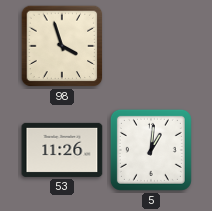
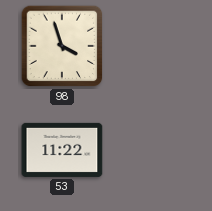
53: 11:26 -> 11:22 (62, 150)
5: 1:01 -> none (151, 150)
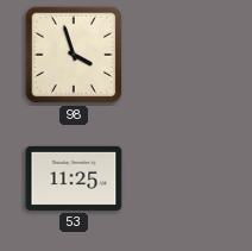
53: 11:22 -> 11:25 (74, 178)
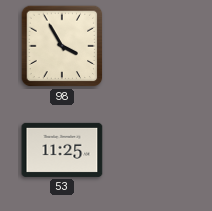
98: 3:57 -> 3:55 (62, 46)
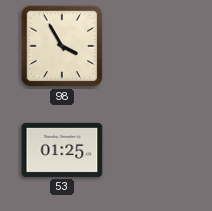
53: 11:25 -> 01:25 (62, 150)
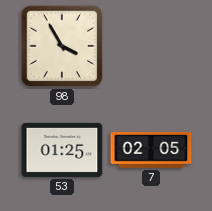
7: none -> 02:05 (151, 150)
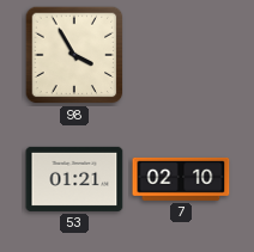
53: 01:25 -> 01:21 (74, 179)
7: 02:05 -> 02:10 (181, 179)
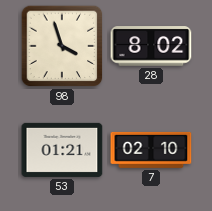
98: 3:55 -> 3:57 (62, 46)
28: none -> 8:02 (151, 46)
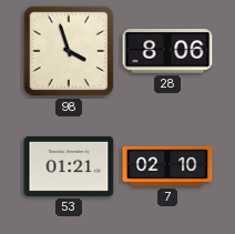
28: 8:02 -> 8:06 (167, 51)
